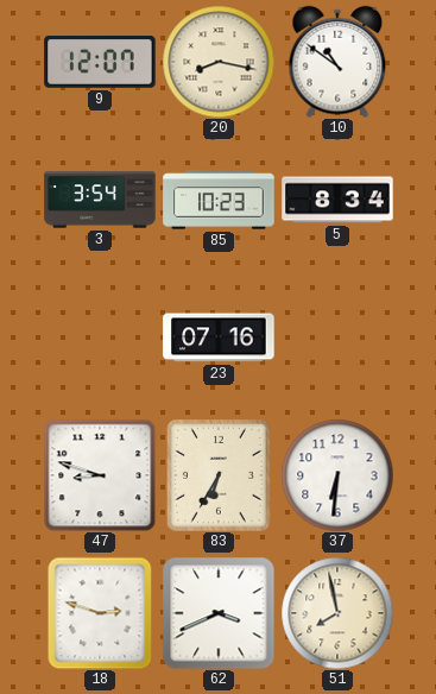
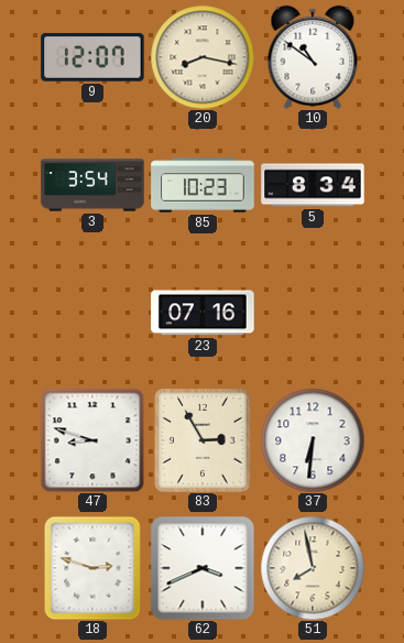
83: 6:35 -> 2:55 (204, 442)
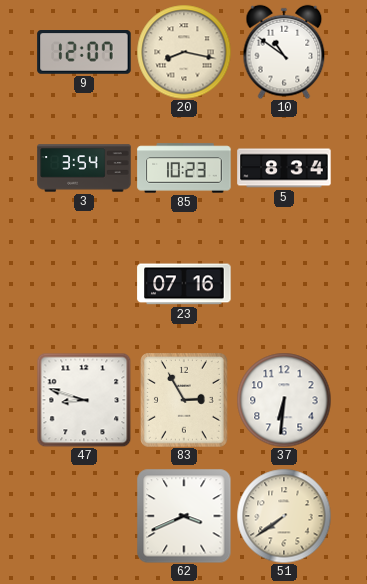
18: 2:48 -> none (92, 568)
51: 7:58 -> 7:39 (284, 516)
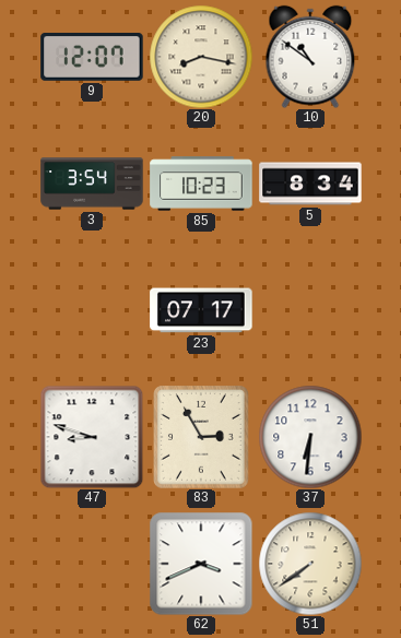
23: 07:16 -> 07:17 (201, 310)
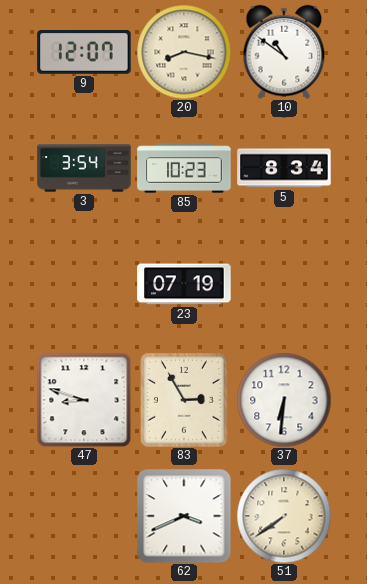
23: 07:17 -> 07:19 (184, 284)
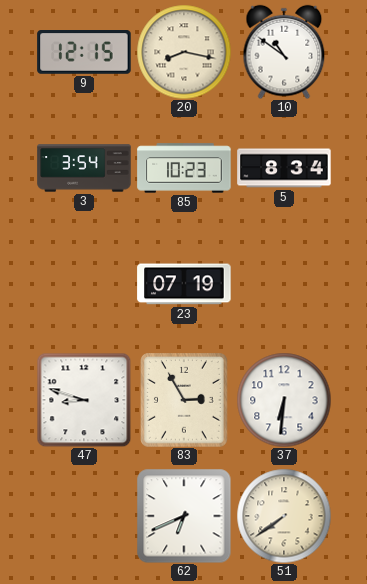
9: 12:07 -> 12:15 (84, 53)
62: 3:41 -> 6:41 (184, 516)
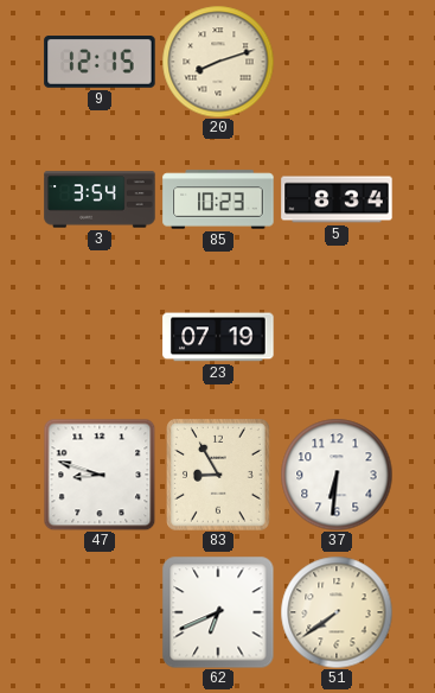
20: 8:17 -> 8:12 (218, 62)
10: 10:51 -> none (284, 52)
83: 2:55 -> 8:55 (219, 476)
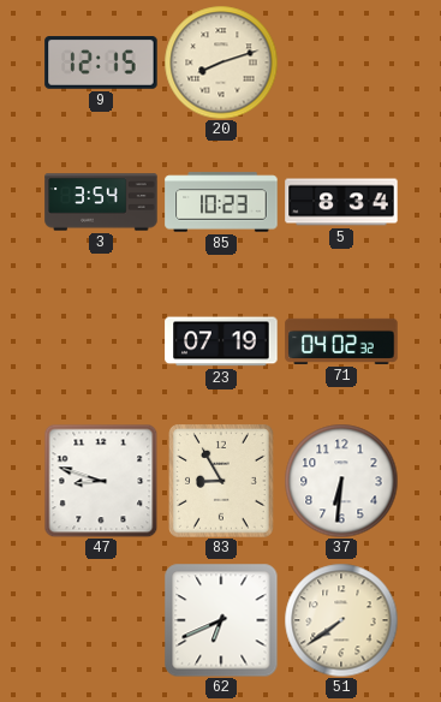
71: none -> 04:02 (341, 341)
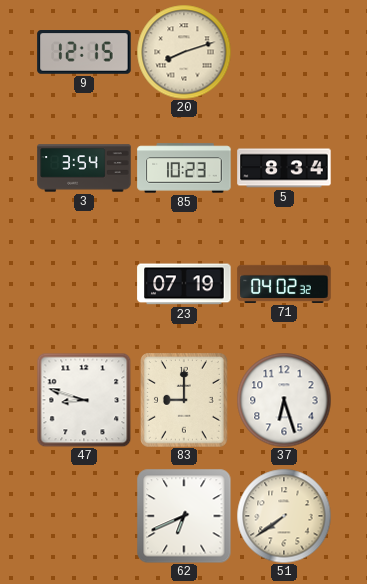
83: 8:55 -> 9:00 (185, 401)
37: 6:31 -> 6:27 (284, 400)
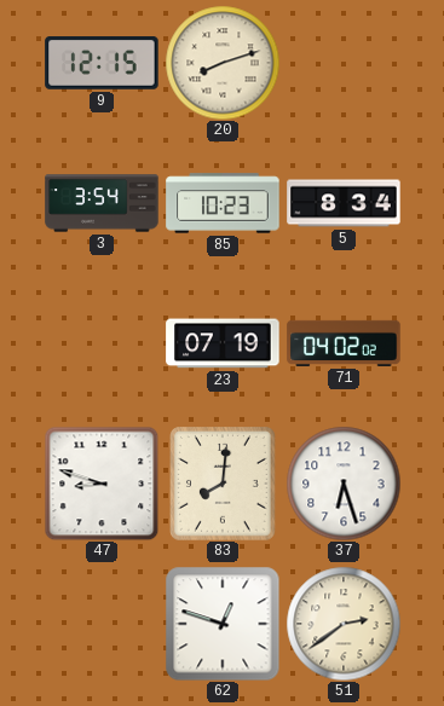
71: 04:02:32 -> 04:02:02 (344, 343)
83: 9:00 -> 8:01 (224, 485)
62: 6:41 -> 12:48 (223, 624)
51: 7:39 -> 2:39 (344, 624)
